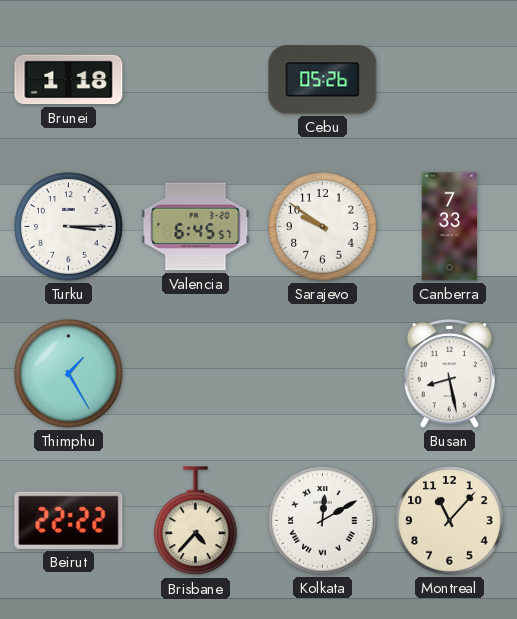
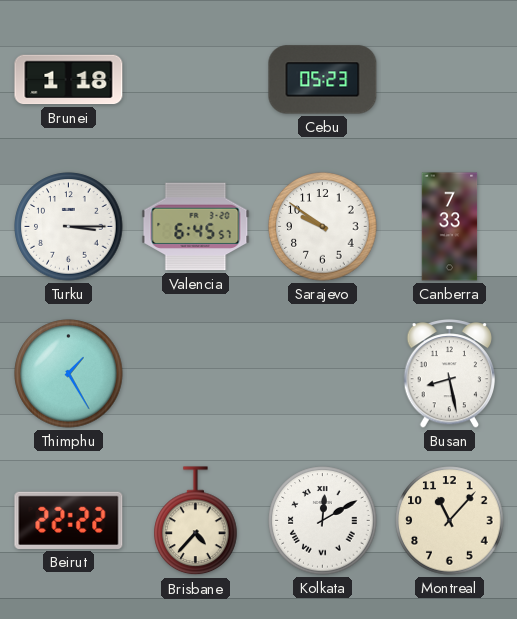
Cebu: 05:26 -> 05:23 (323, 80)
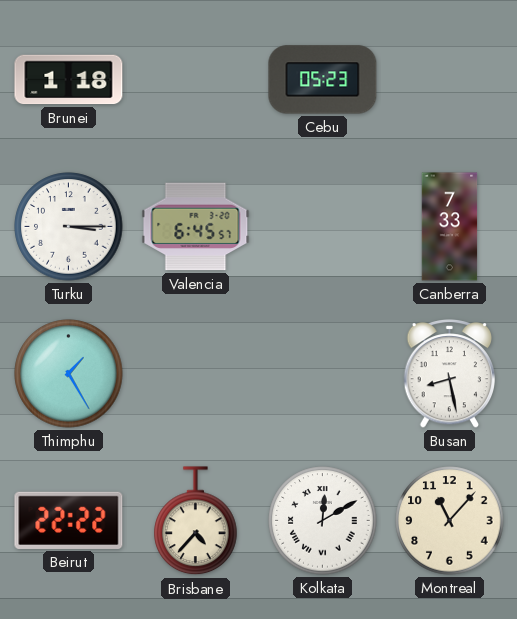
Sarajevo: 9:51 -> none (323, 227)
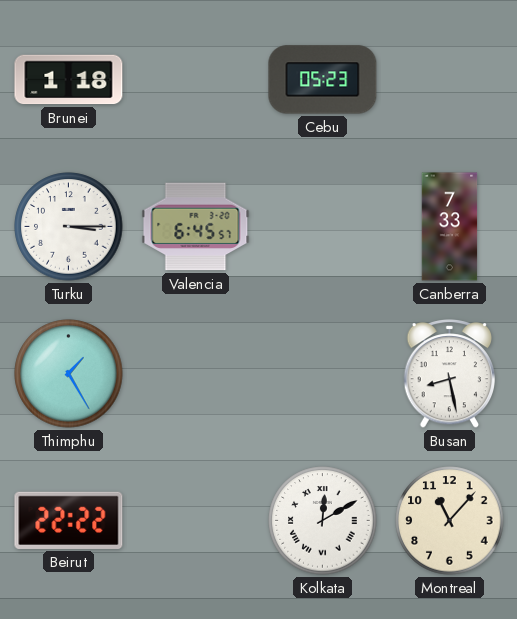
Brisbane: 4:37 -> none (196, 521)
